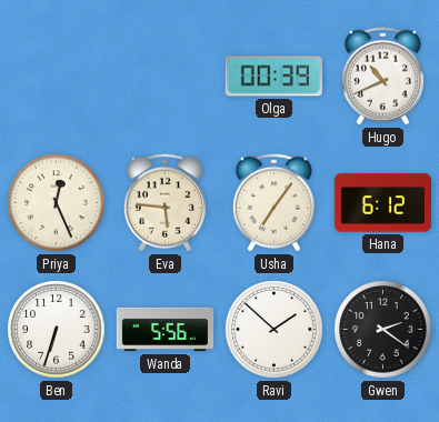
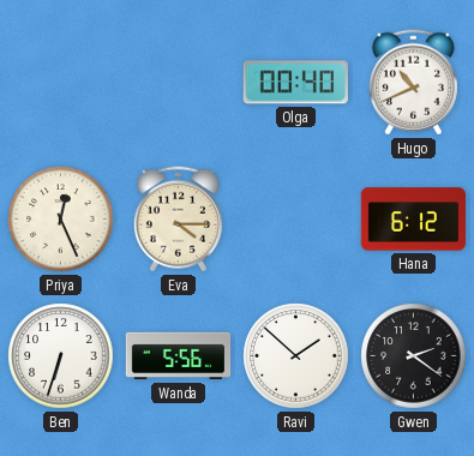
Olga: 00:39 -> 00:40 (295, 83)
Eva: 5:46 -> 4:15 (178, 220)
Usha: 7:06 -> none (273, 203)
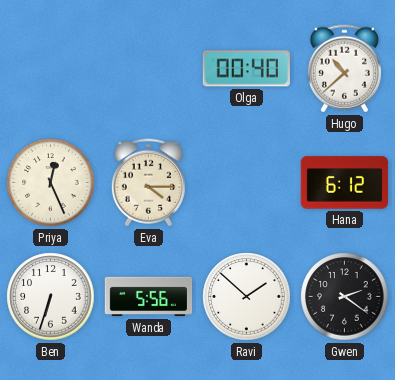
Hugo: 10:41 -> 10:38 (344, 69)
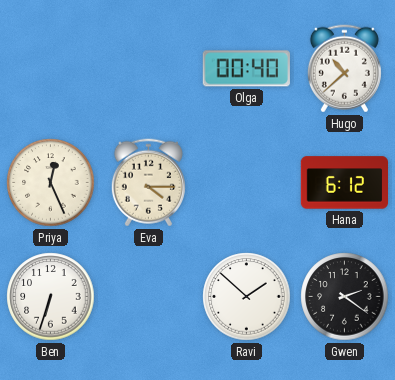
Wanda: 5:56 -> none (149, 297)
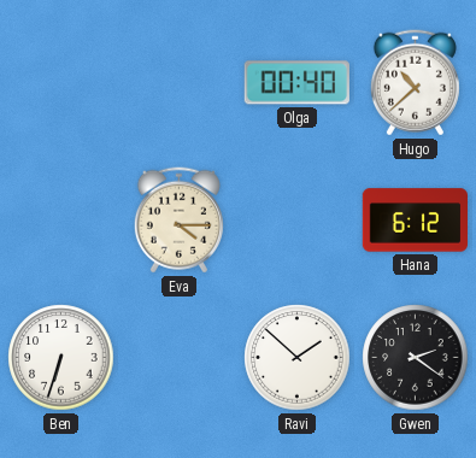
Priya: 12:26 -> none (51, 183)
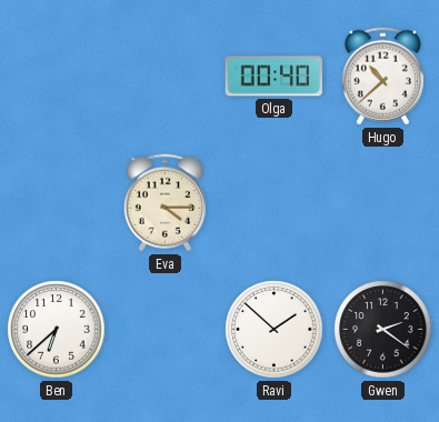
Hana: 6:12 -> none (415, 221)
Ben: 6:33 -> 6:38 (57, 330)
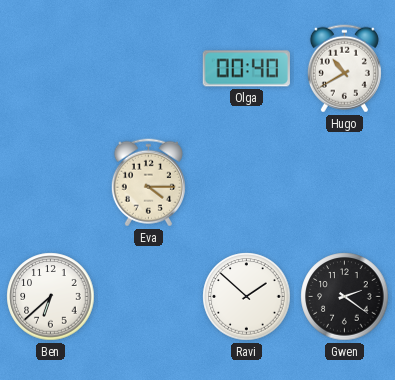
Hugo: 10:38 -> 10:40 (344, 69)
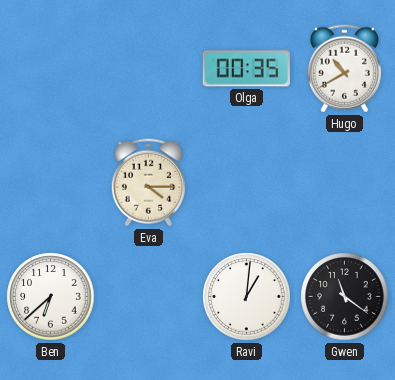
Olga: 00:40 -> 00:35 (246, 69)
Ravi: 1:52 -> 1:01 (247, 297)
Gwen: 2:21 -> 11:21 (345, 297)
